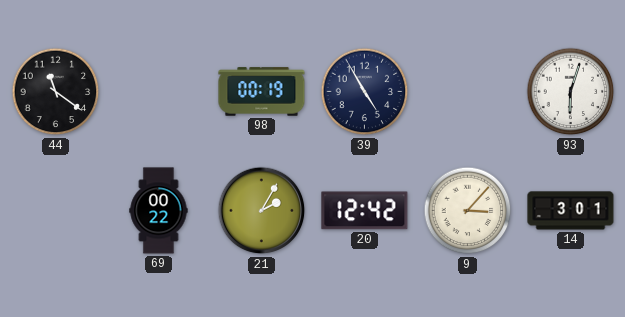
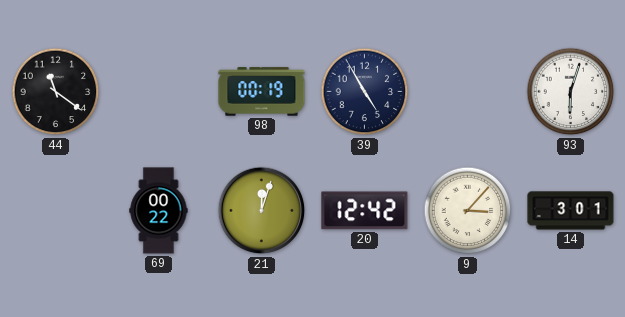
21: 2:05 -> 12:03 (262, 211)
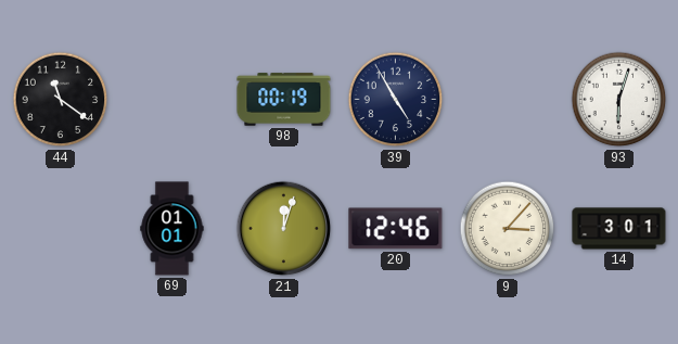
69: 00:22 -> 01:01 (172, 229)
20: 12:42 -> 12:46 (396, 229)
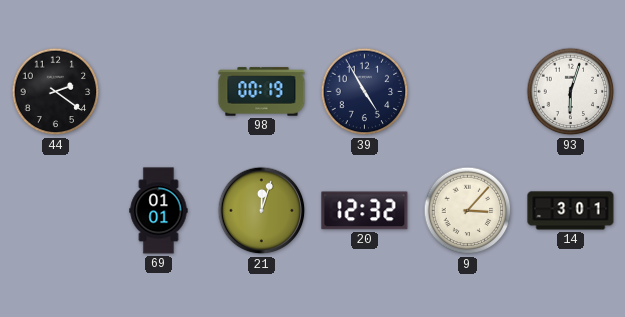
44: 11:21 -> 2:21 (56, 92)
20: 12:46 -> 12:32 (365, 211)
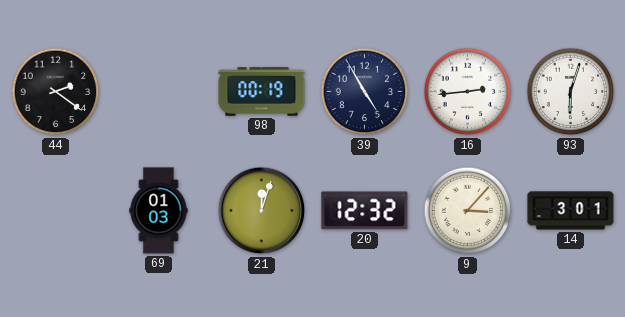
16: none -> 2:44 (468, 92)
69: 01:01 -> 01:03 (159, 211)
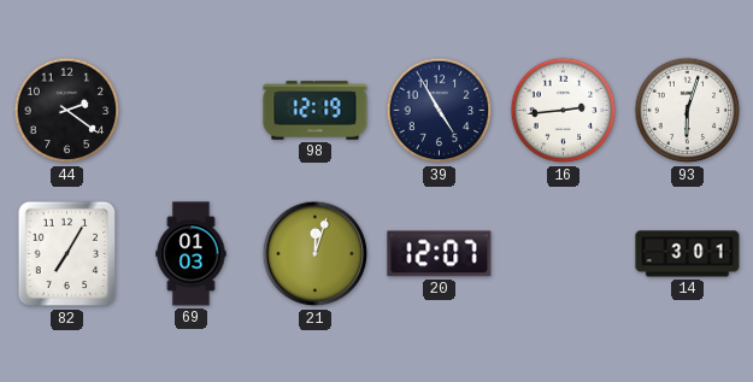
98: 00:19 -> 12:19 (316, 111)
82: none -> 7:05 (67, 254)
20: 12:32 -> 12:07 (440, 254)
9: 3:07 -> none (468, 211)
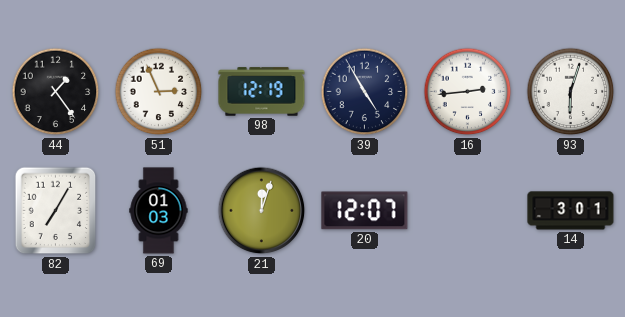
44: 2:21 -> 1:24 (56, 92)
51: none -> 2:56 (159, 92)
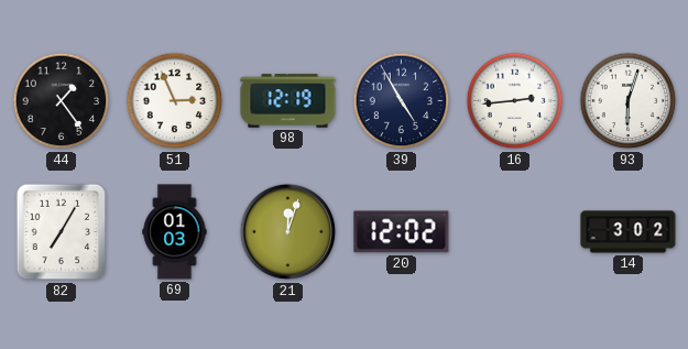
20: 12:07 -> 12:02 (402, 232)
14: 3:01 -> 3:02 (629, 232)
